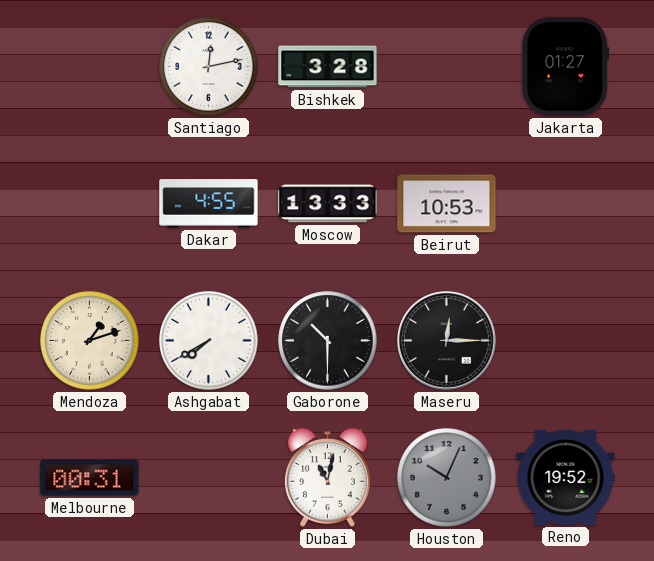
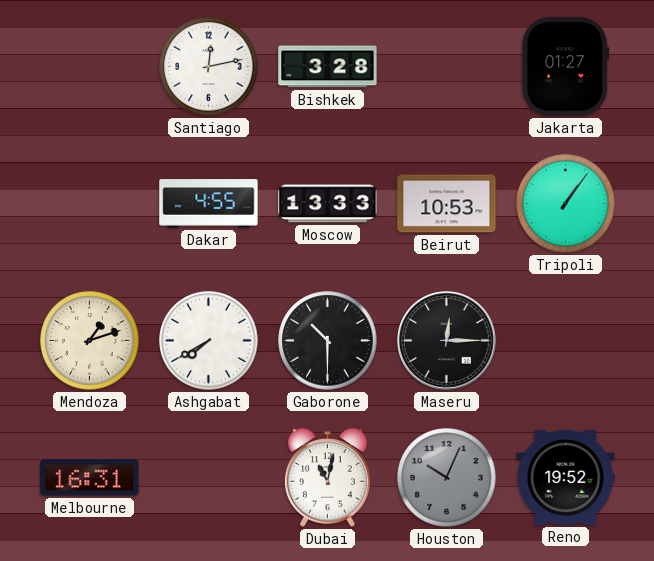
Tripoli: none -> 1:06 (566, 204)
Melbourne: 00:31 -> 16:31 (90, 478)
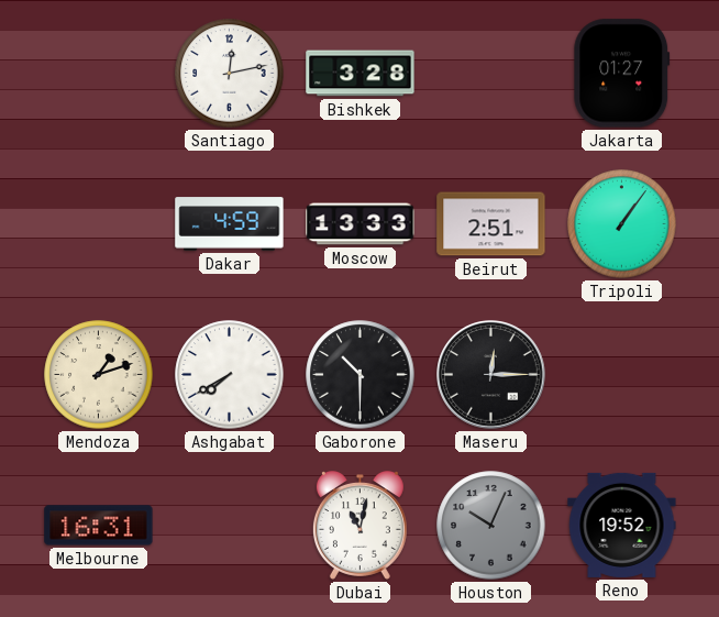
Dakar: 4:55 -> 4:59 (230, 224)
Beirut: 10:53 -> 2:51 (491, 224)
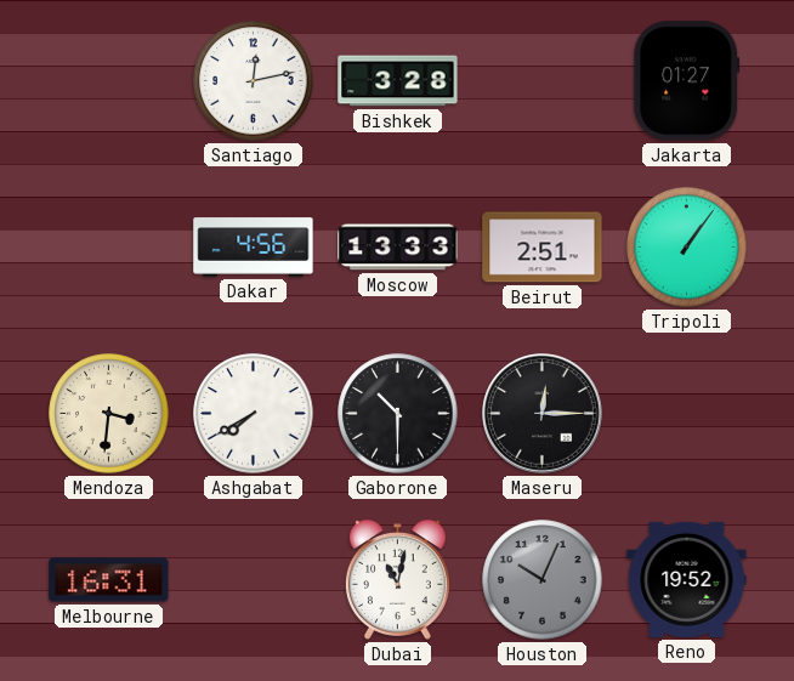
Dakar: 4:59 -> 4:56 (254, 248)
Mendoza: 1:12 -> 3:31 (109, 414)
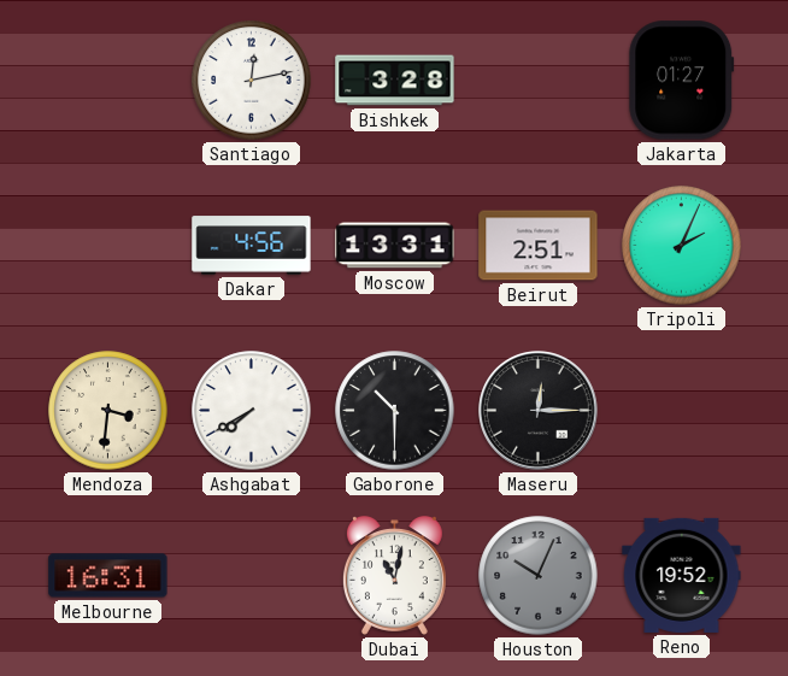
Moscow: 13:33 -> 13:31 (395, 246)
Tripoli: 1:06 -> 2:04 (682, 246)
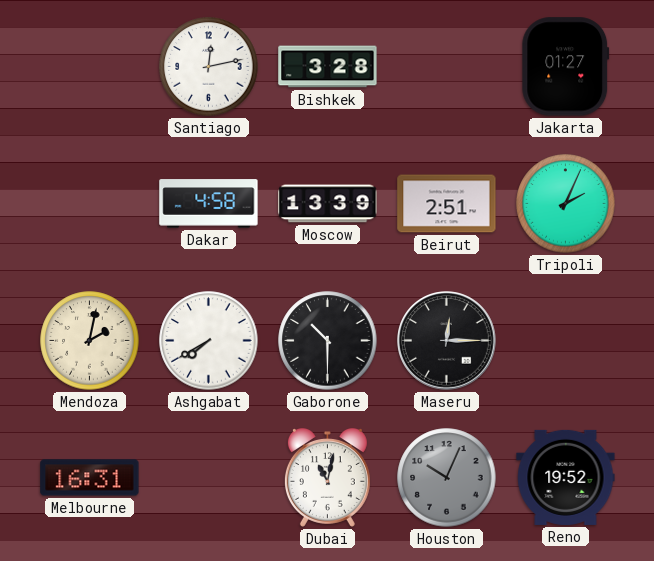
Dakar: 4:56 -> 4:58 (209, 204)
Moscow: 13:31 -> 13:39 (328, 204)
Mendoza: 3:31 -> 2:02 (90, 341)
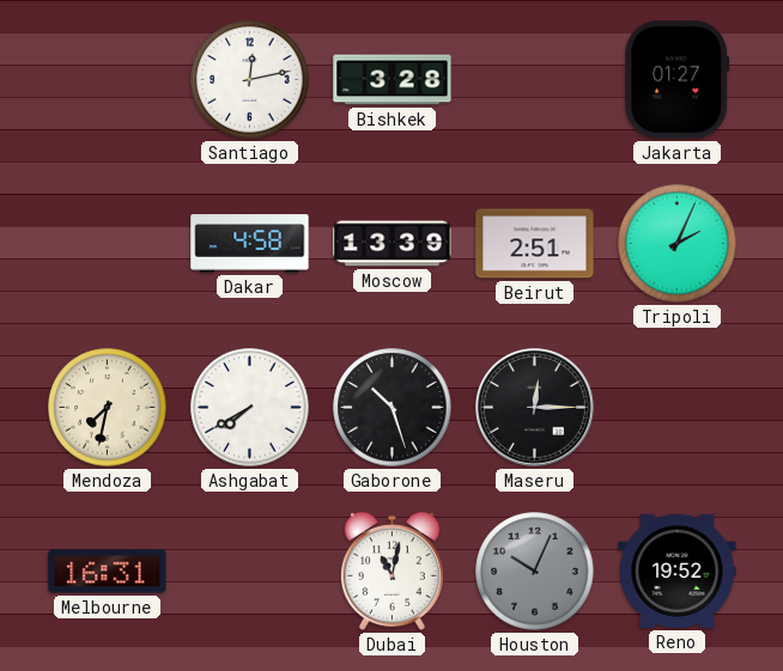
Mendoza: 2:02 -> 7:32 (108, 408)
Gaborone: 10:30 -> 10:27 (393, 408)
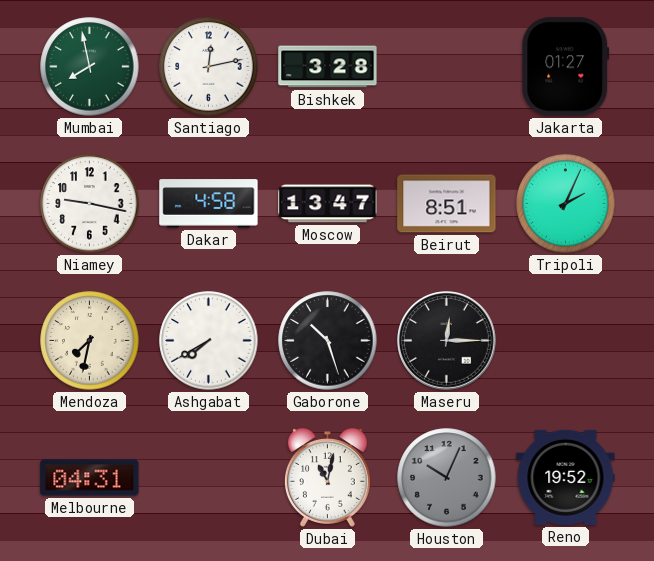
Mumbai: none -> 7:58 (90, 67)
Niamey: none -> 9:17 (90, 204)
Moscow: 13:39 -> 13:47 (328, 204)
Beirut: 2:51 -> 8:51 (447, 204)
Melbourne: 16:31 -> 04:31 (90, 478)
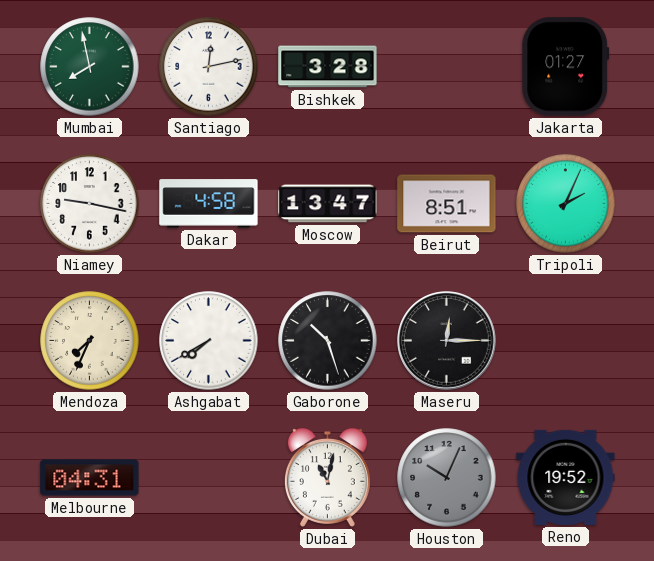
Mendoza: 7:32 -> 7:34 (90, 341)
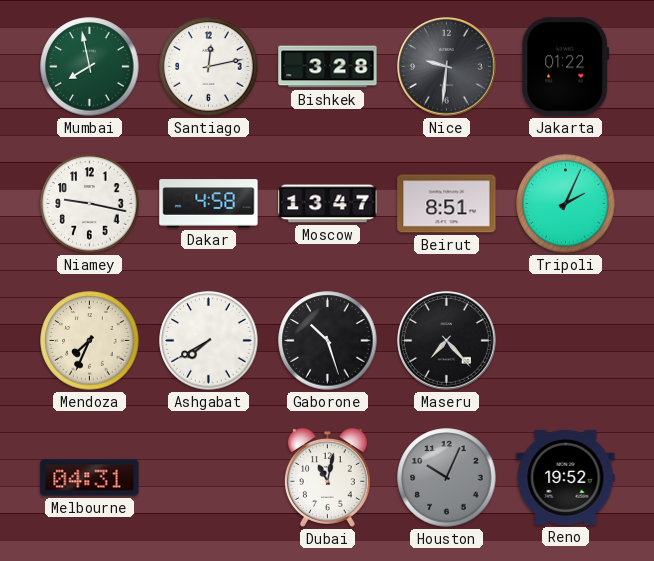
Nice: none -> 9:31 (447, 67)
Jakarta: 01:27 -> 01:22 (566, 67)
Maseru: 12:15 -> 7:23 (447, 341)
